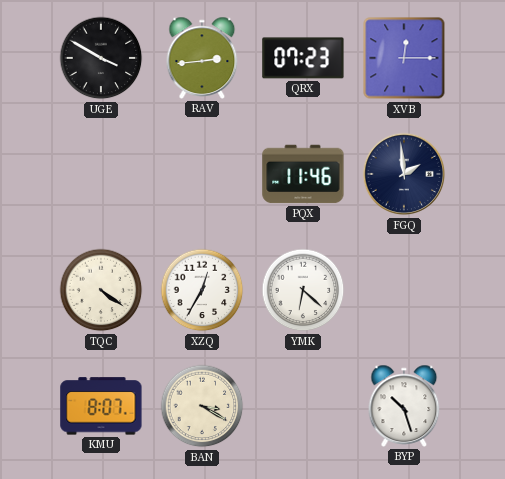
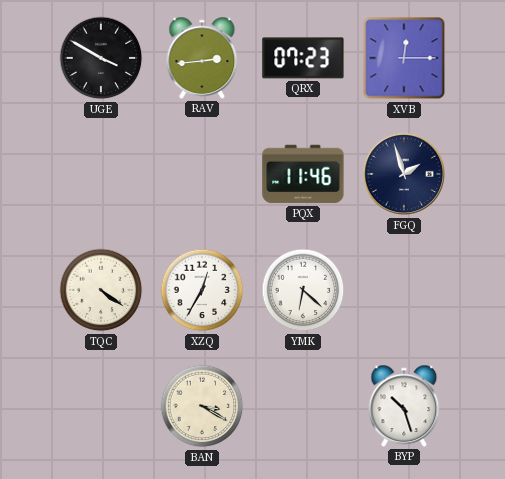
FGQ: 1:59 -> 1:57 (404, 174)
KMU: 8:07 -> none (101, 406)
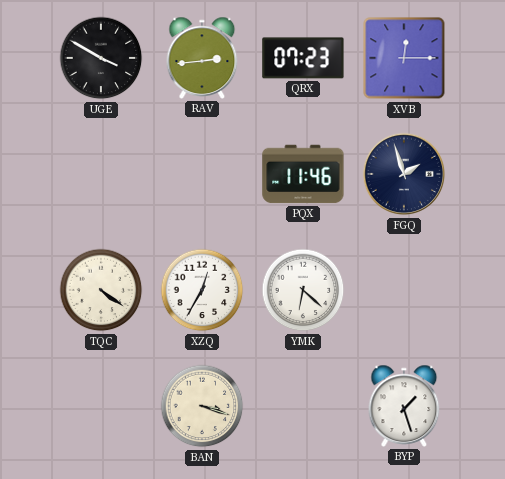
BAN: 3:20 -> 3:18 (202, 406)
BYP: 10:27 -> 1:27 (404, 406)
